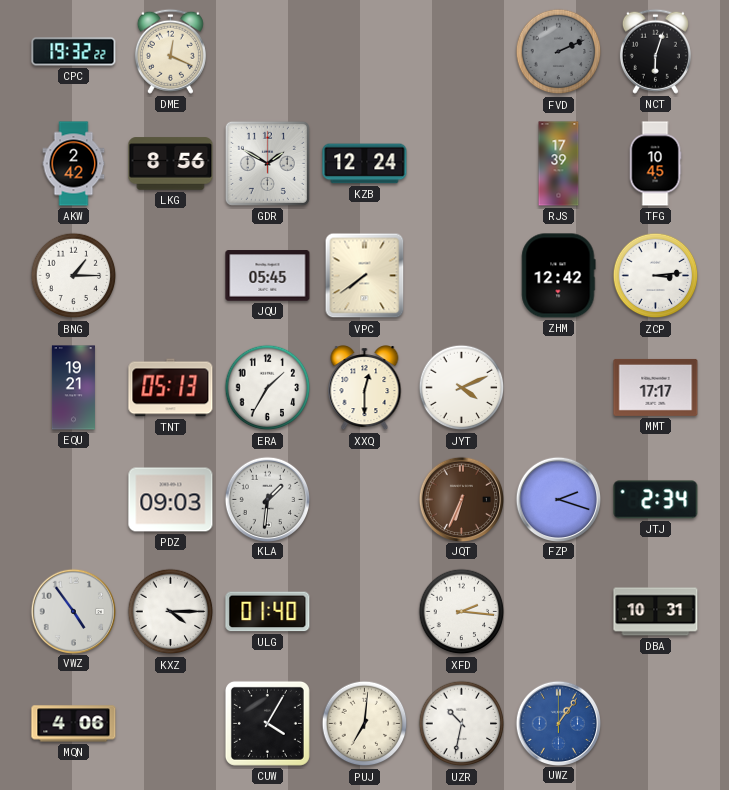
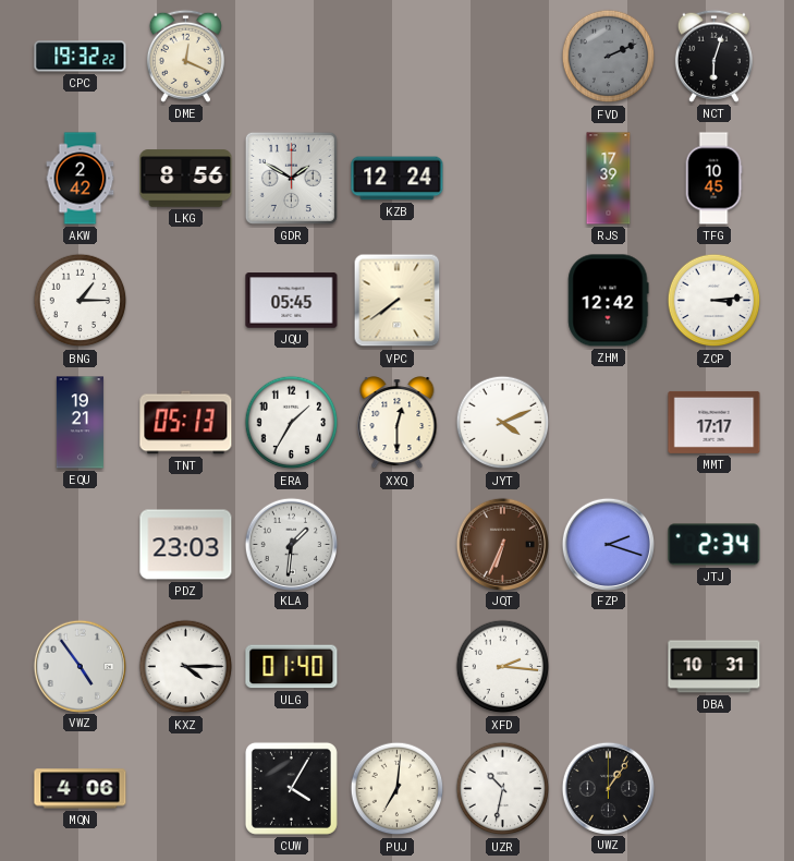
PDZ: 09:03 -> 23:03 (186, 545)
UWZ dial: blue -> black (608, 788)
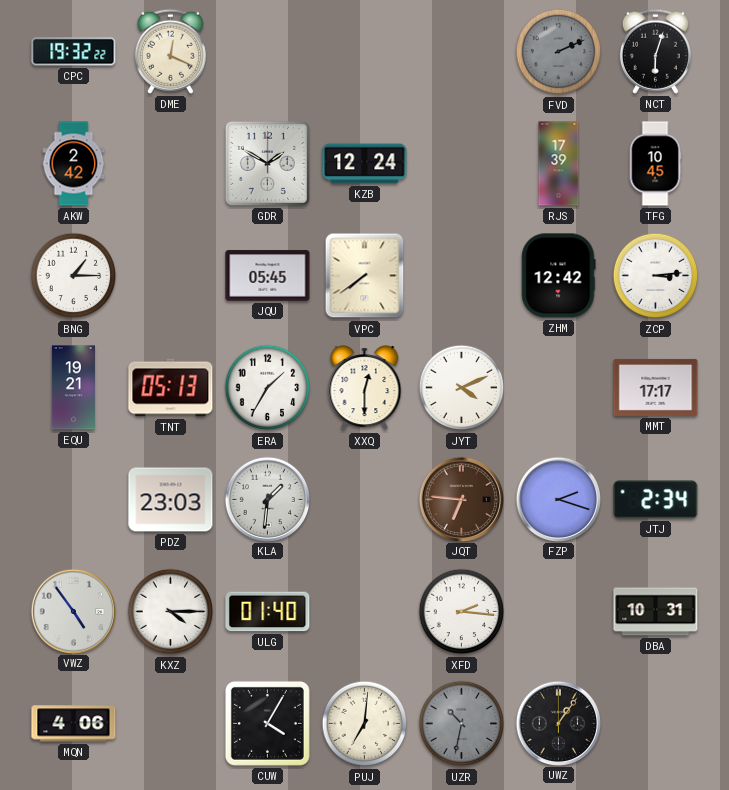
LKG: 8:56 -> none (186, 179)
JQT: 6:34 -> 6:46 (461, 499)
UZR dial: white -> grey (462, 724)
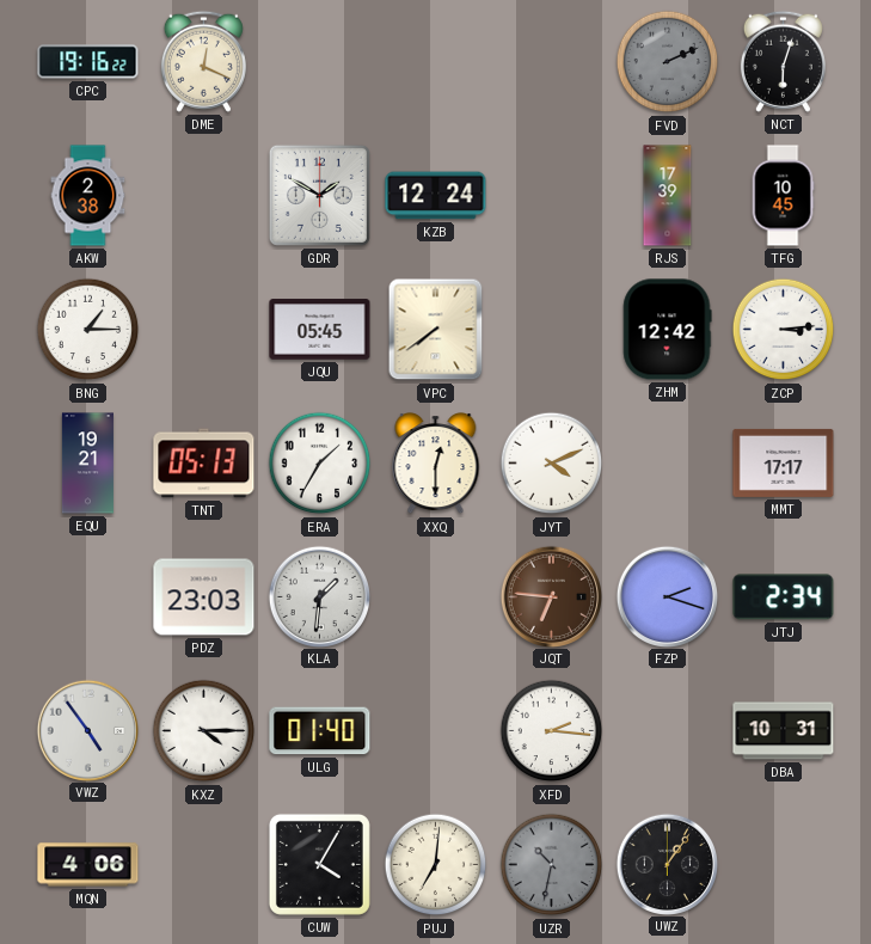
CPC: 19:32 -> 19:16 (88, 62)
AKW: 2:42 -> 2:38 (88, 196)
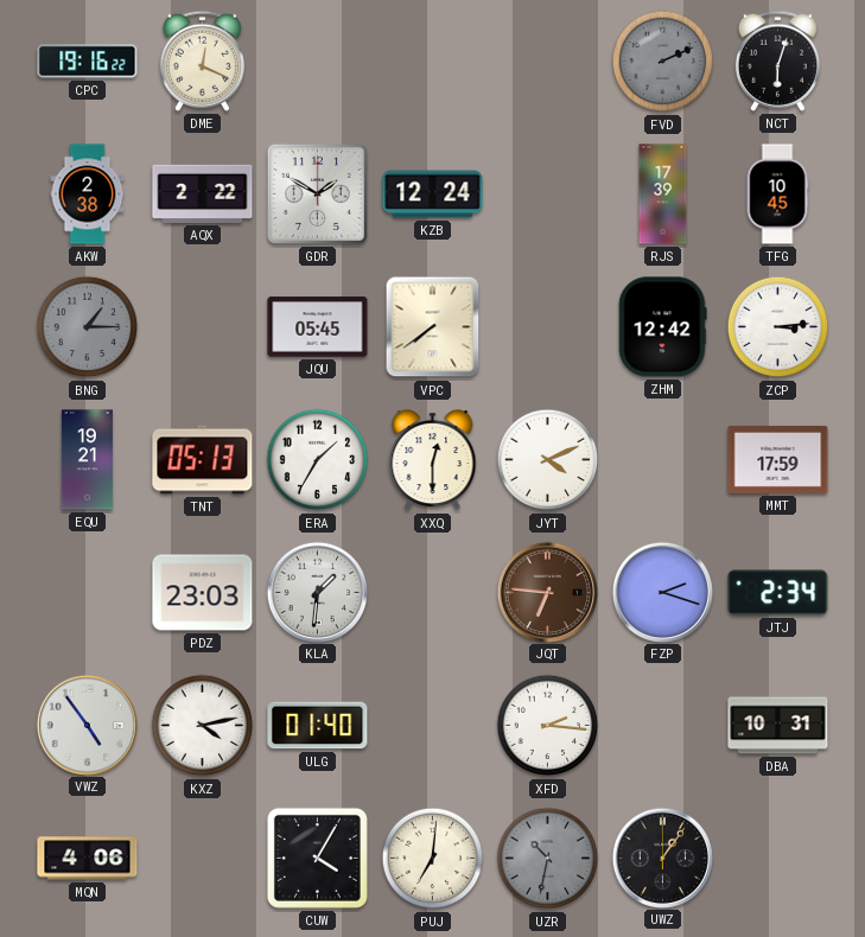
AQX: none -> 2:22 (203, 193)
BNG dial: white -> grey (88, 327)
MMT: 17:17 -> 17:59 (778, 459)
KXZ: 4:15 -> 4:13 (203, 726)
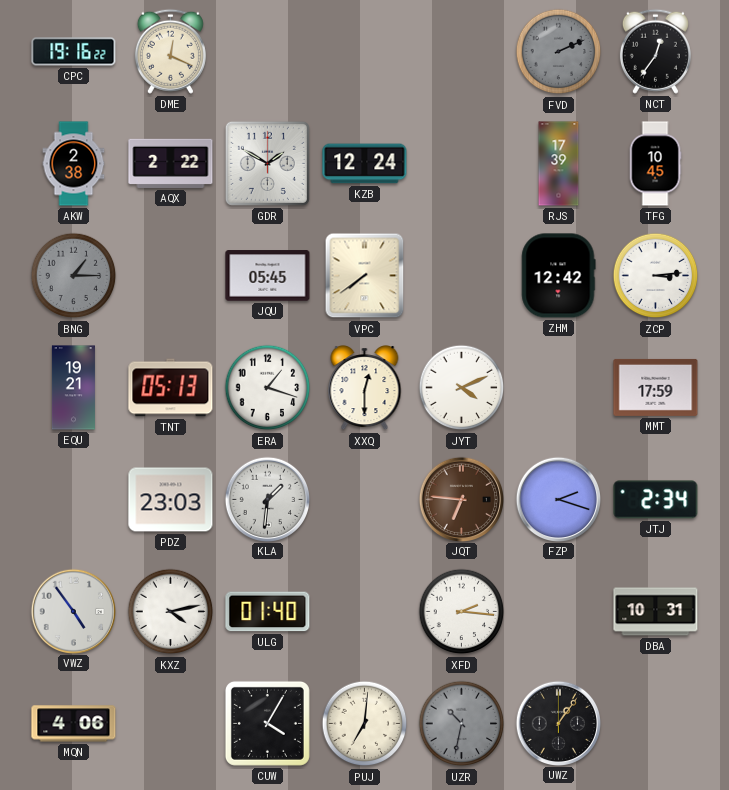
NCT: 6:03 -> 12:36 (655, 51)
ERA: 1:35 -> 1:18 (268, 388)
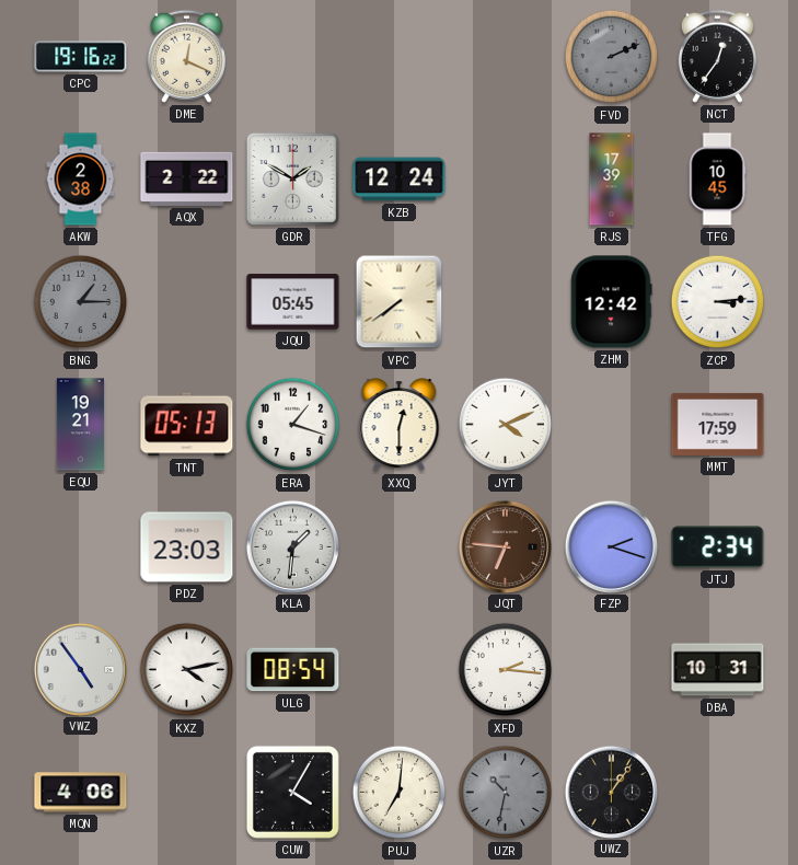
ULG: 01:40 -> 08:54 (293, 670)
